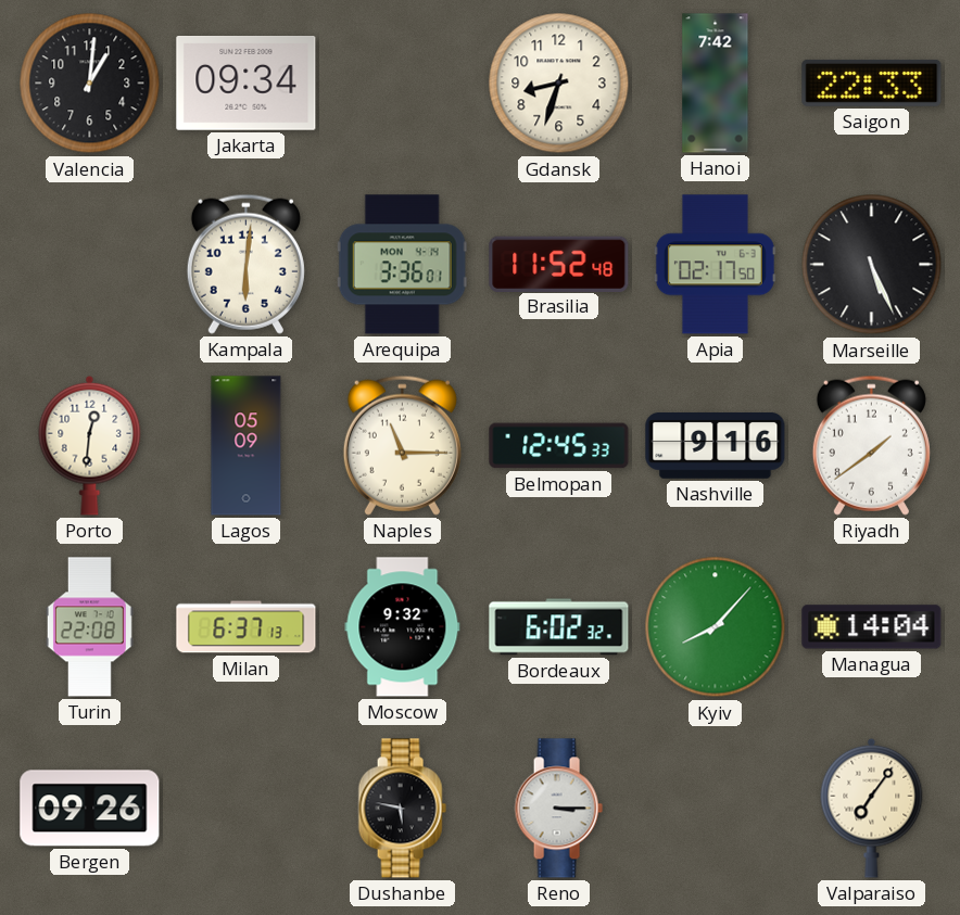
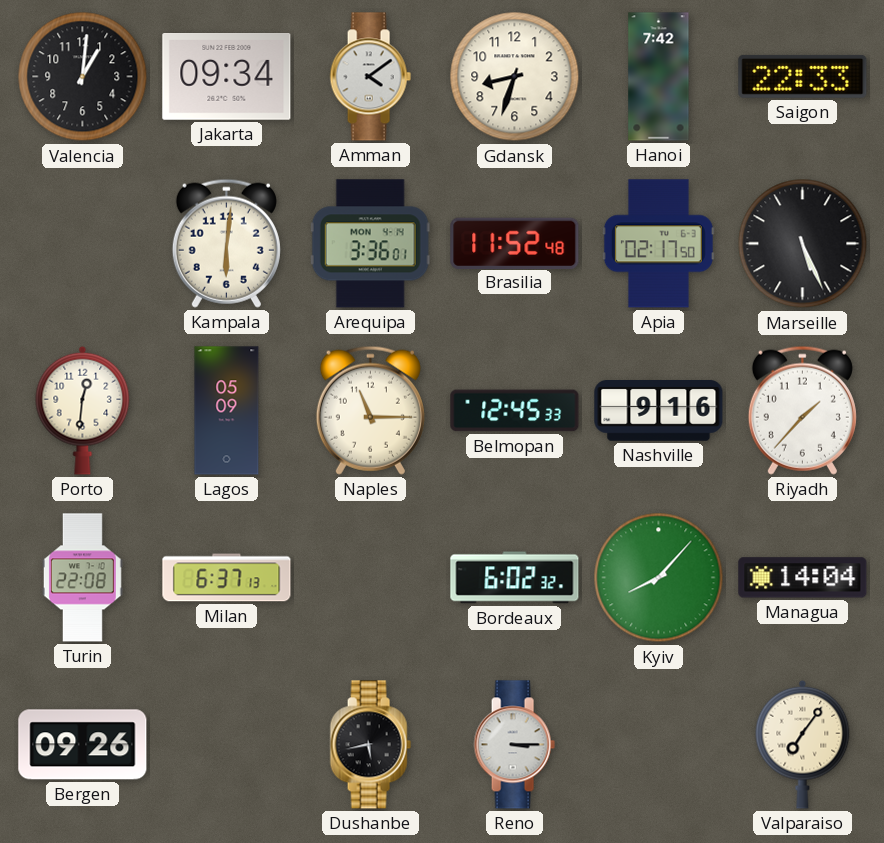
Amman: none -> 4:09 (370, 77)
Riyadh: 1:39 -> 1:37 (802, 410)
Moscow: 9:32 -> none (403, 627)
Dushanbe: 5:47 -> 5:43 (370, 745)
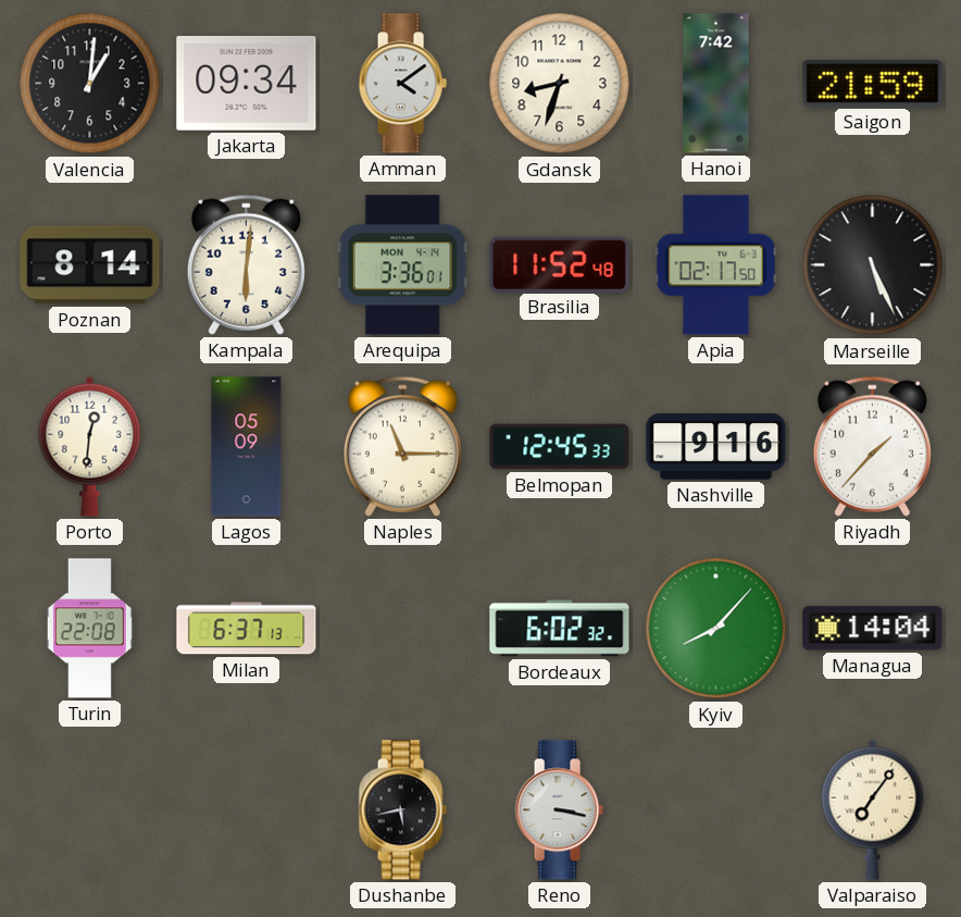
Saigon: 22:33 -> 21:59 (873, 83)
Poznan: none -> 8:14 (90, 265)
Bergen: 09:26 -> none (83, 745)
Reno: 3:15 -> 3:17 (559, 810)
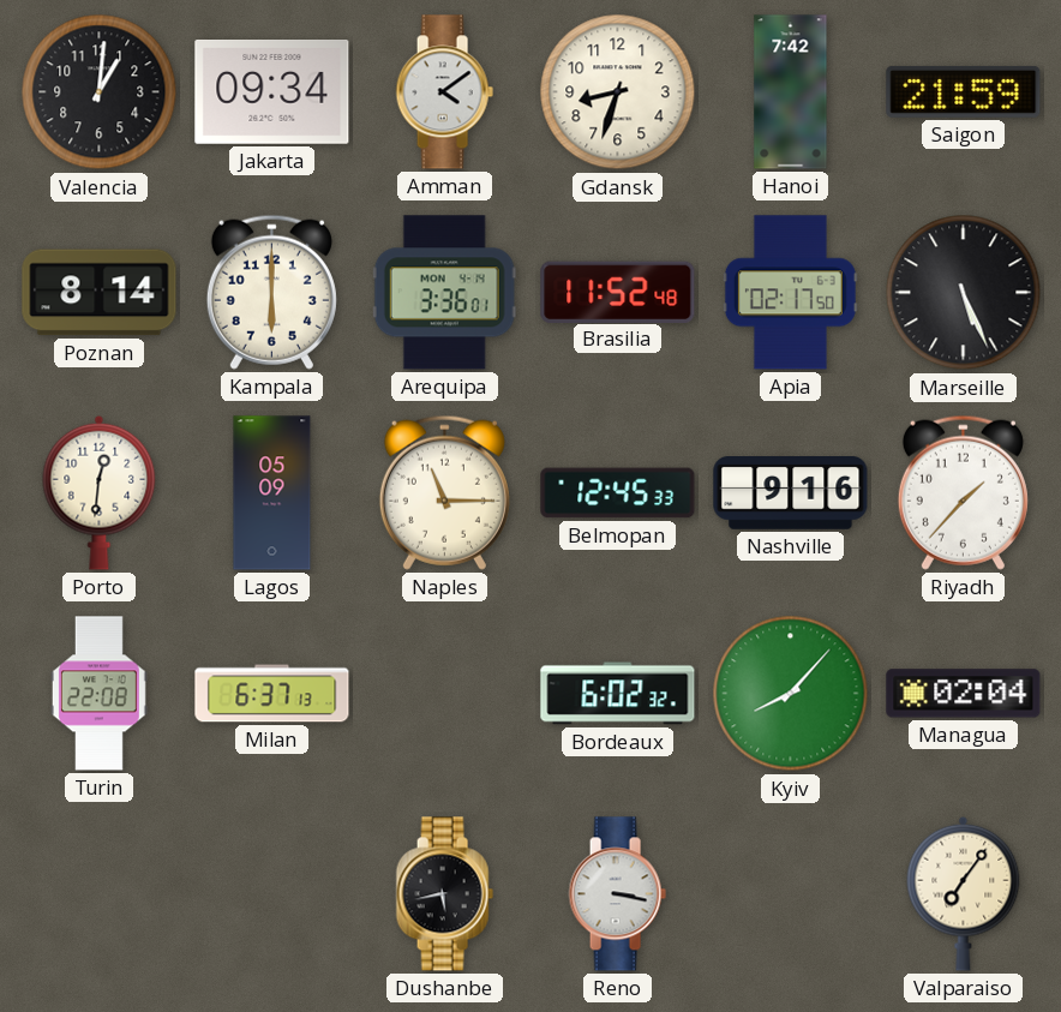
Kampala: 6:01 -> 6:00 (271, 292)
Managua: 14:04 -> 02:04 (964, 694)
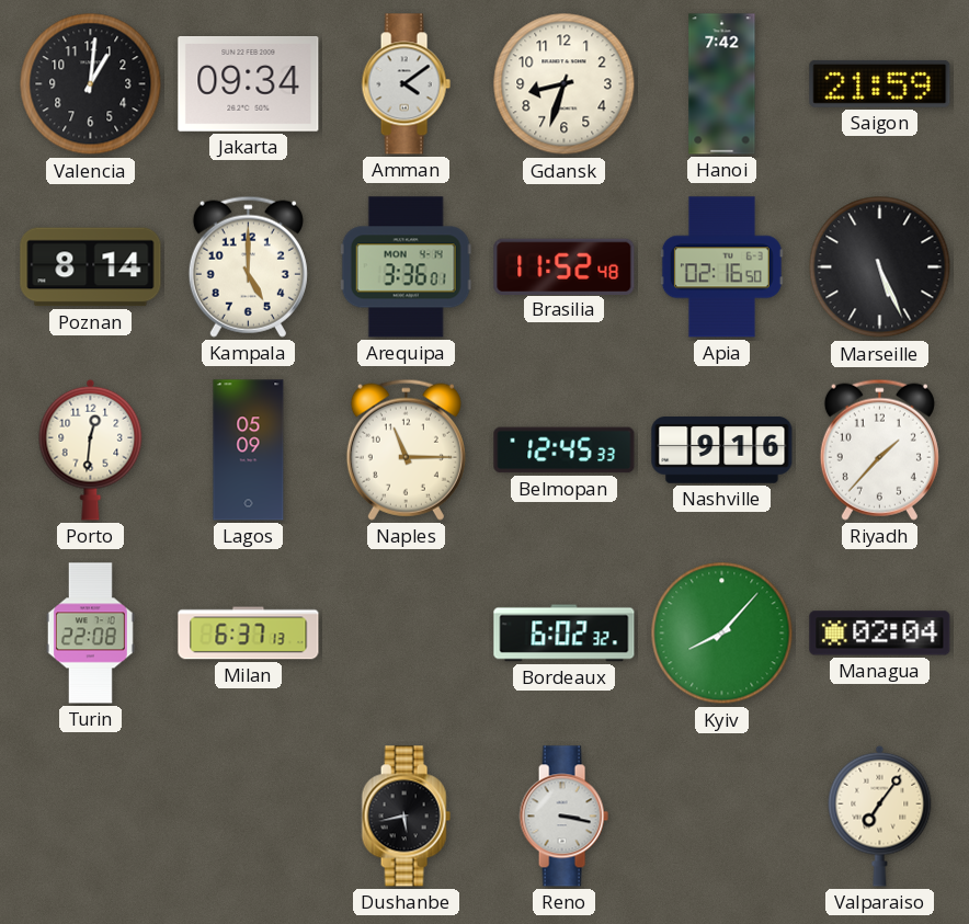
Kampala: 6:00 -> 5:00 (248, 266)
Apia: 02:17 -> 02:16 (721, 267)
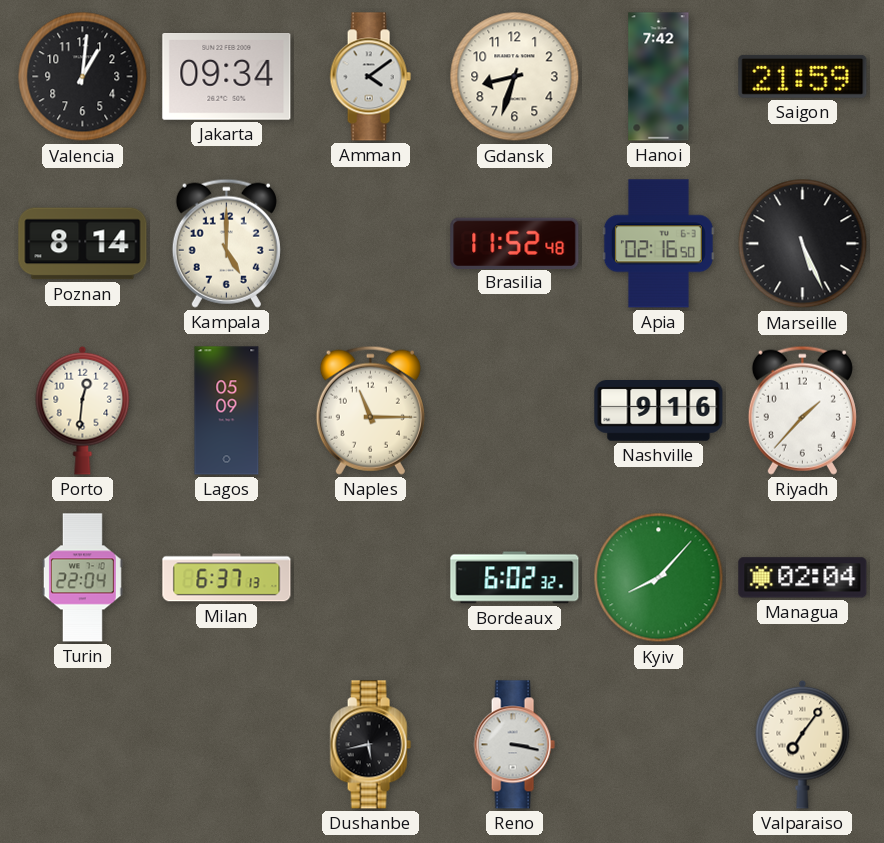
Arequipa: 3:36 -> none (406, 267)
Belmopan: 12:45 -> none (565, 450)
Turin: 22:08 -> 22:04 (82, 578)
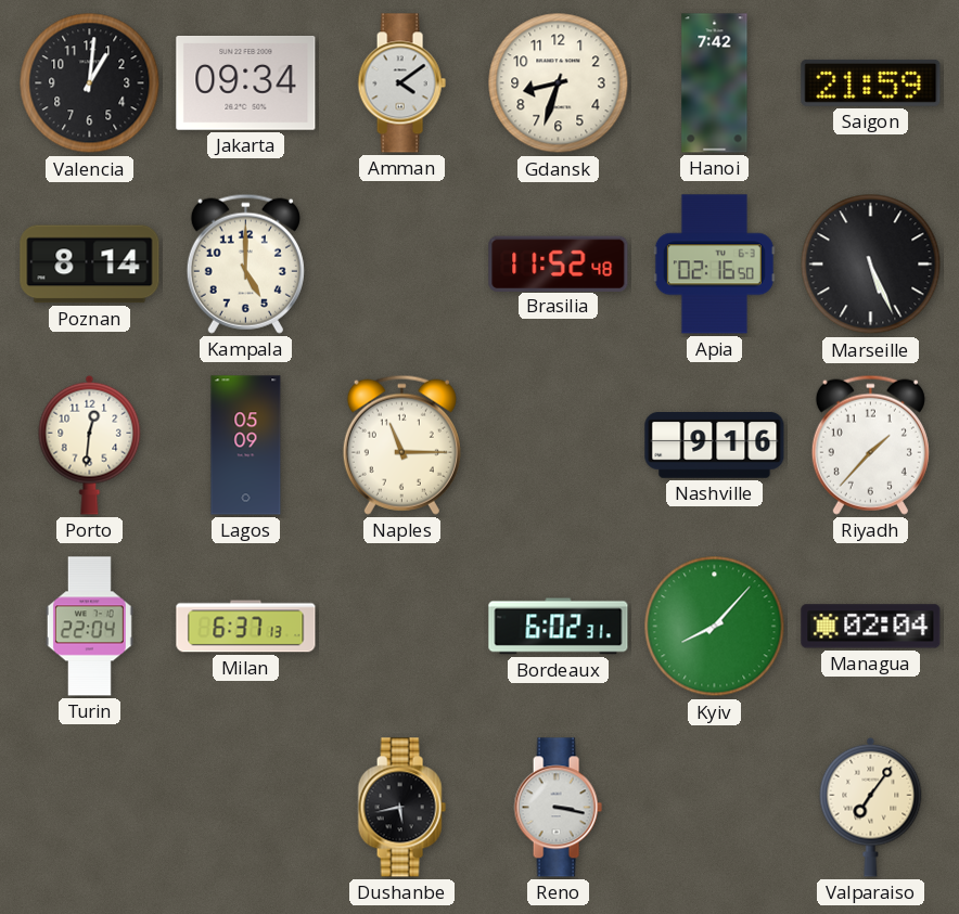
Bordeaux: 6:02:32 -> 6:02:31 (559, 627)
